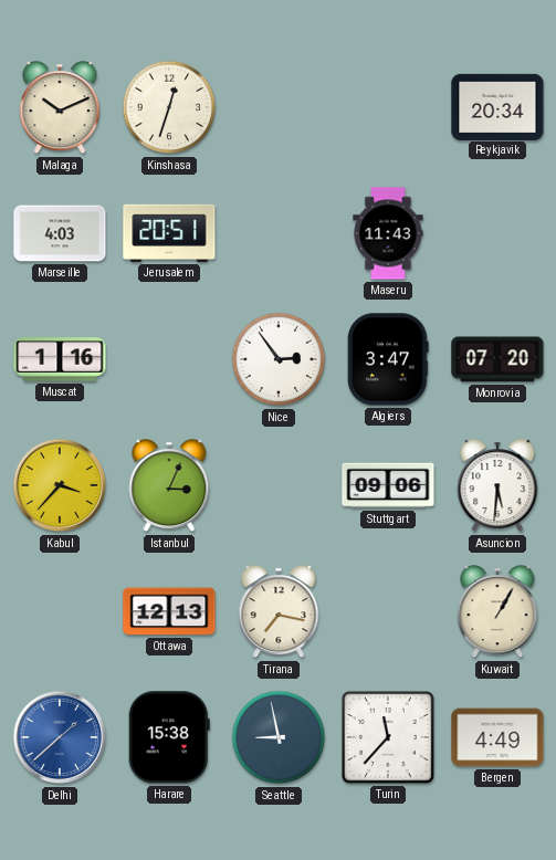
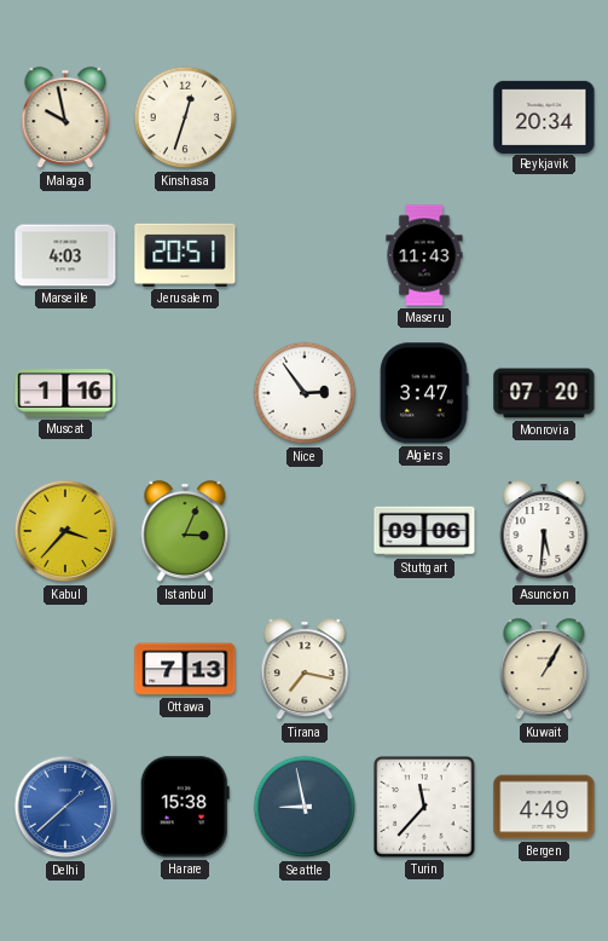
Malaga: 10:11 -> 9:58 (65, 119)
Ottawa: 12:13 -> 7:13 (185, 669)
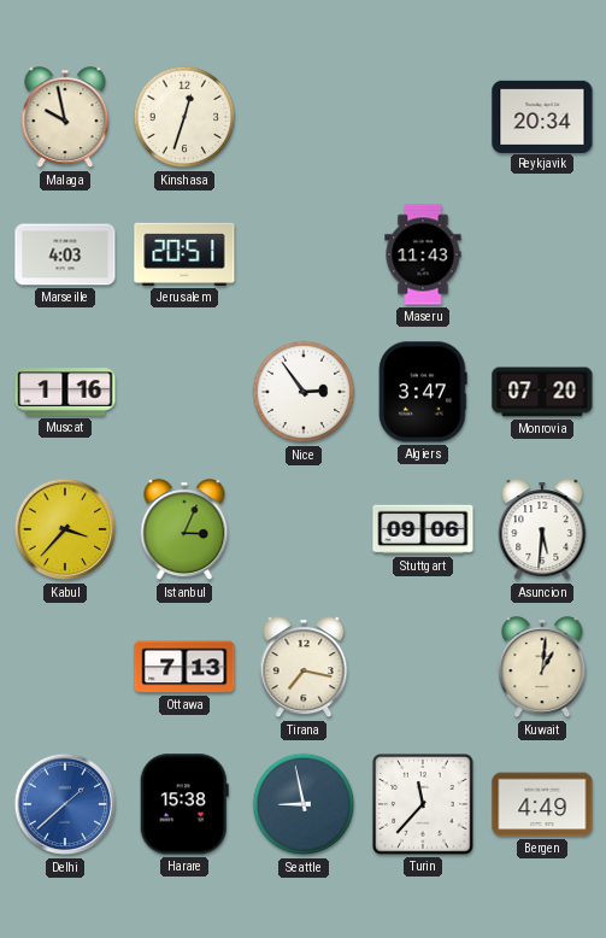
Kuwait: 1:05 -> 1:01 (542, 668)
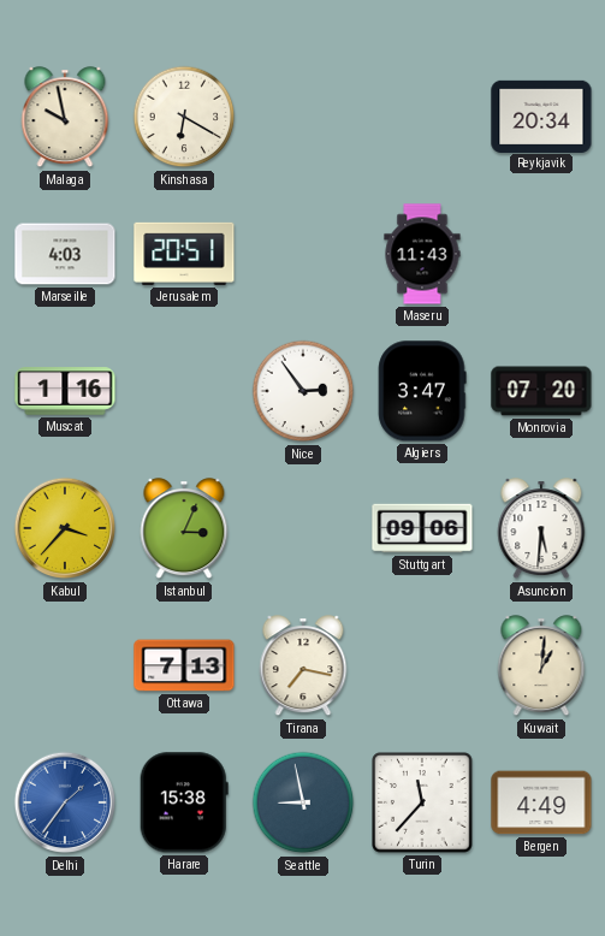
Kinshasa: 12:33 -> 6:20 (184, 117)
Delhi: 1:38 -> 1:36 (65, 802)
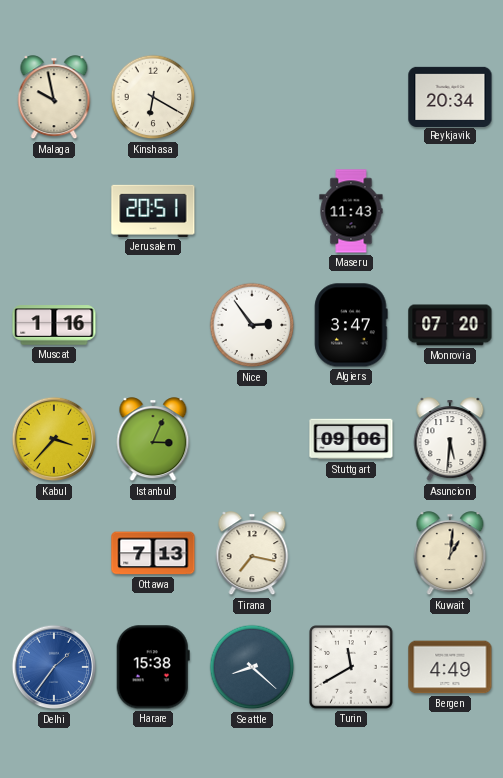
Marseille: 4:03 -> none (65, 254)
Seattle: 8:58 -> 8:22 (252, 667)
Turin: 11:37 -> 11:40 (351, 667)
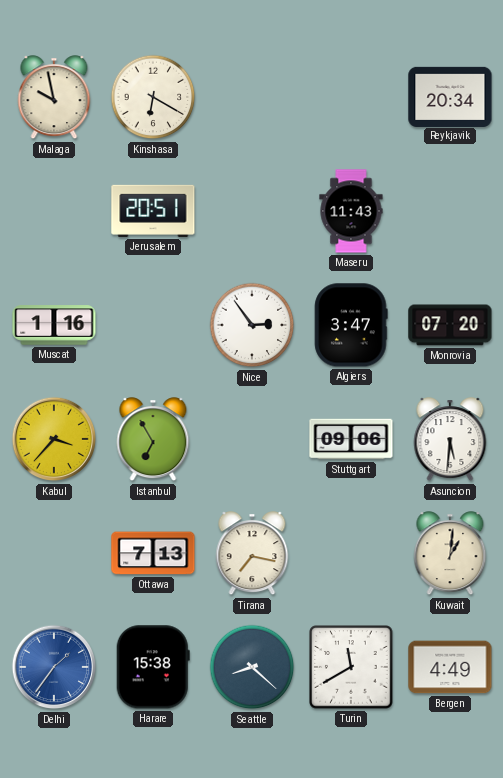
Istanbul: 3:04 -> 6:55 (153, 440)
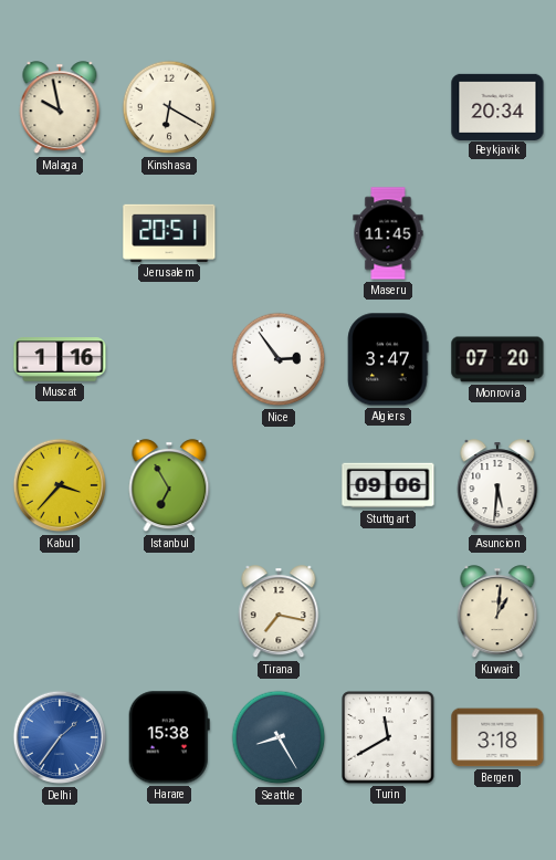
Maseru: 11:43 -> 11:45 (388, 233)
Ottawa: 7:13 -> none (153, 553)
Seattle: 8:22 -> 8:25 (279, 737)
Bergen: 4:49 -> 3:18 (497, 737)
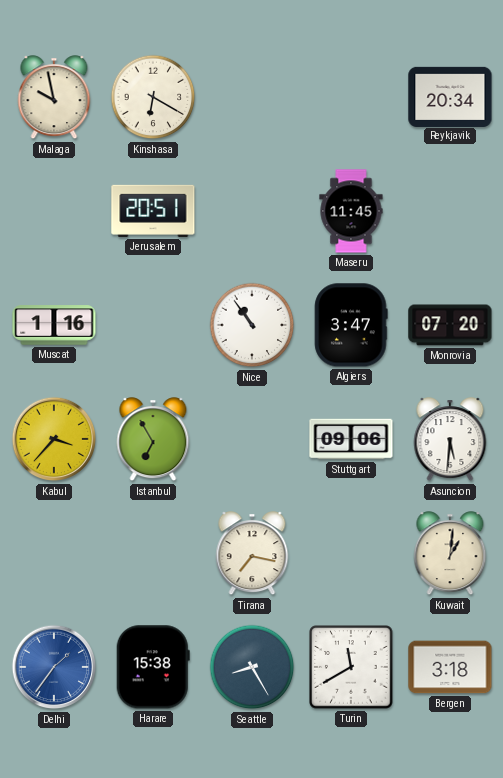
Nice: 2:54 -> 10:54 (252, 325)
